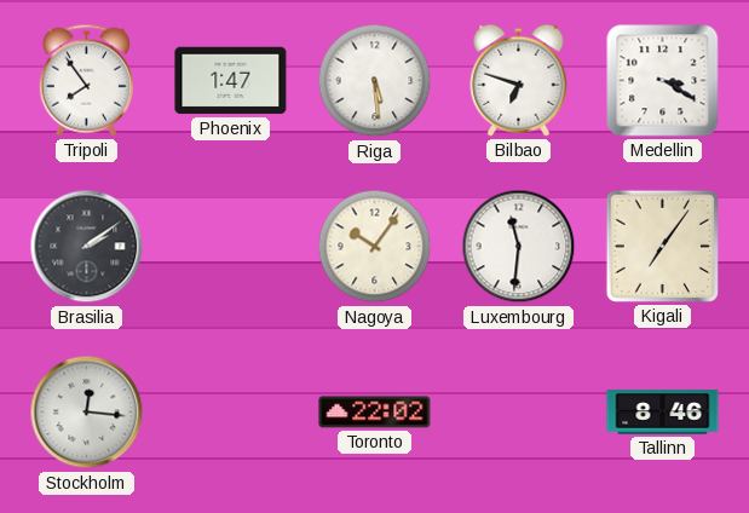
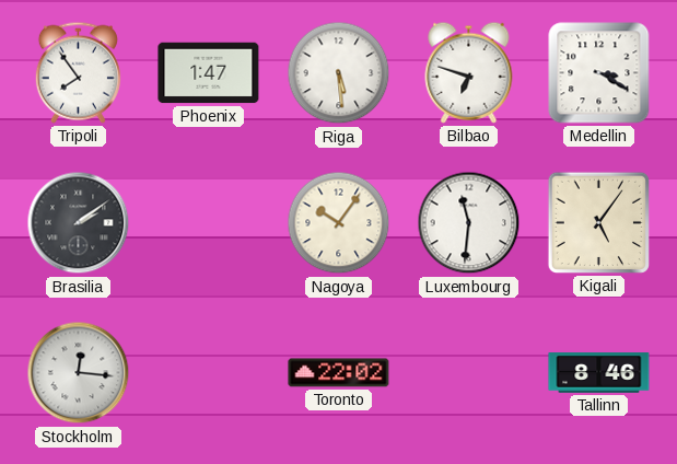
Kigali: 7:06 -> 5:06 (598, 222)
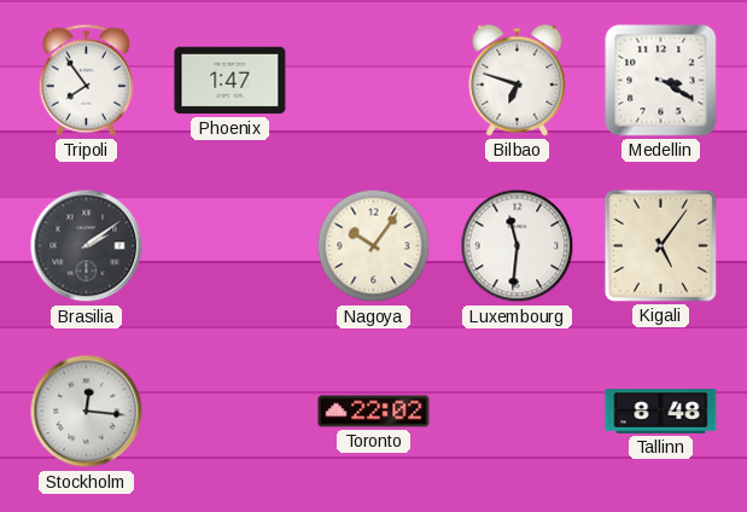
Riga: 5:29 -> none (339, 73)
Tallinn: 8:46 -> 8:48 (661, 412)
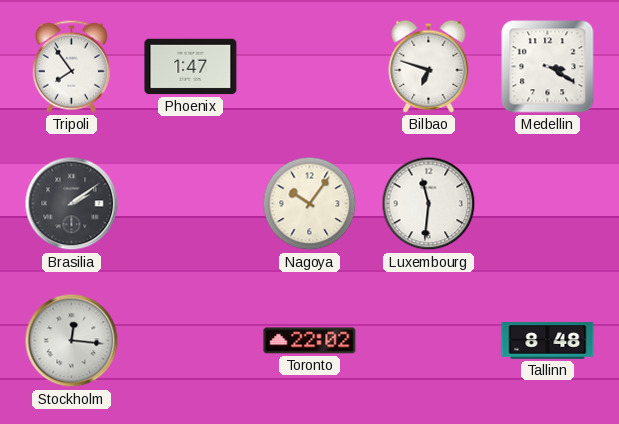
Kigali: 5:06 -> none (660, 245)
